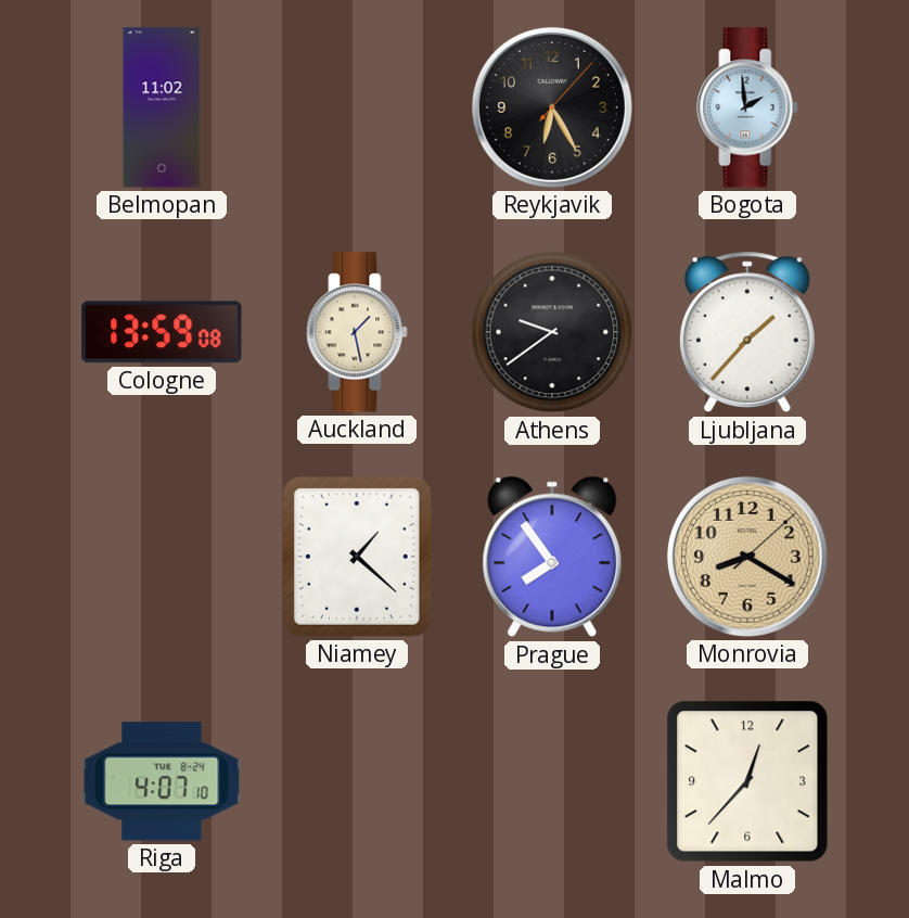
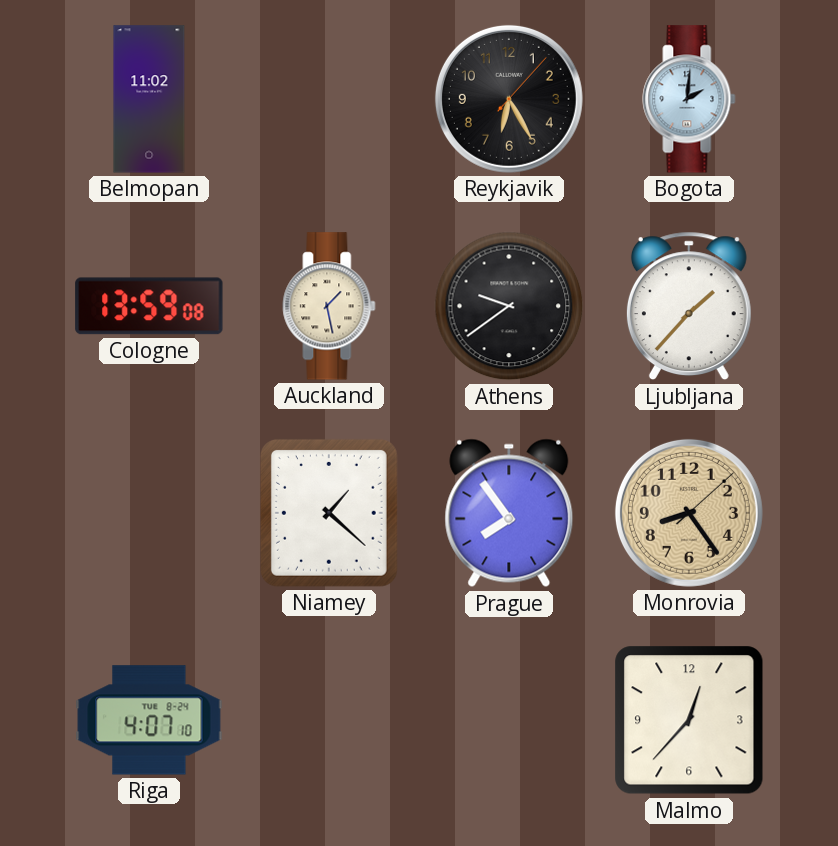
Bogota: 1:59 -> 2:01 (689, 99)
Monrovia: 8:20 -> 8:24 (689, 513)
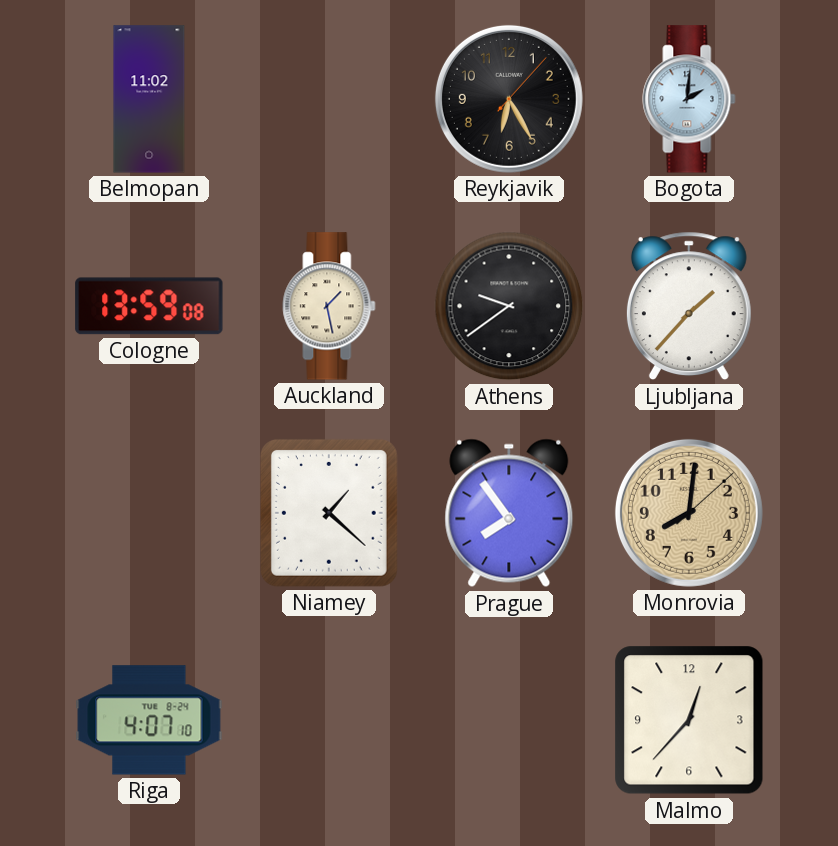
Monrovia: 8:24 -> 8:01 (689, 513)
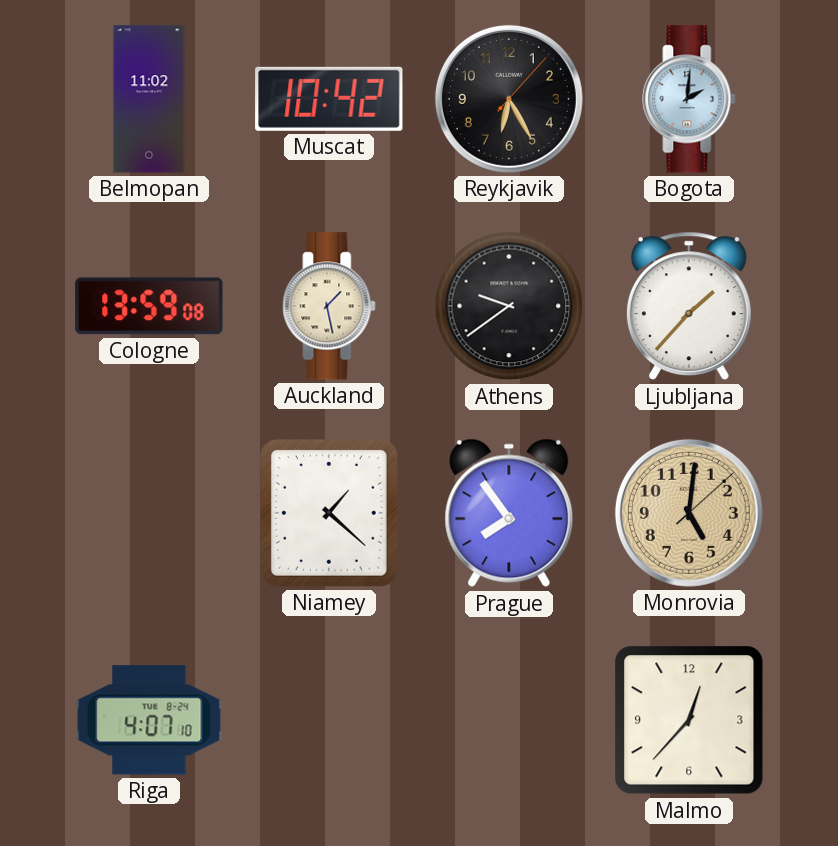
Muscat: none -> 10:42 (329, 99)
Monrovia: 8:01 -> 5:01 (689, 513)
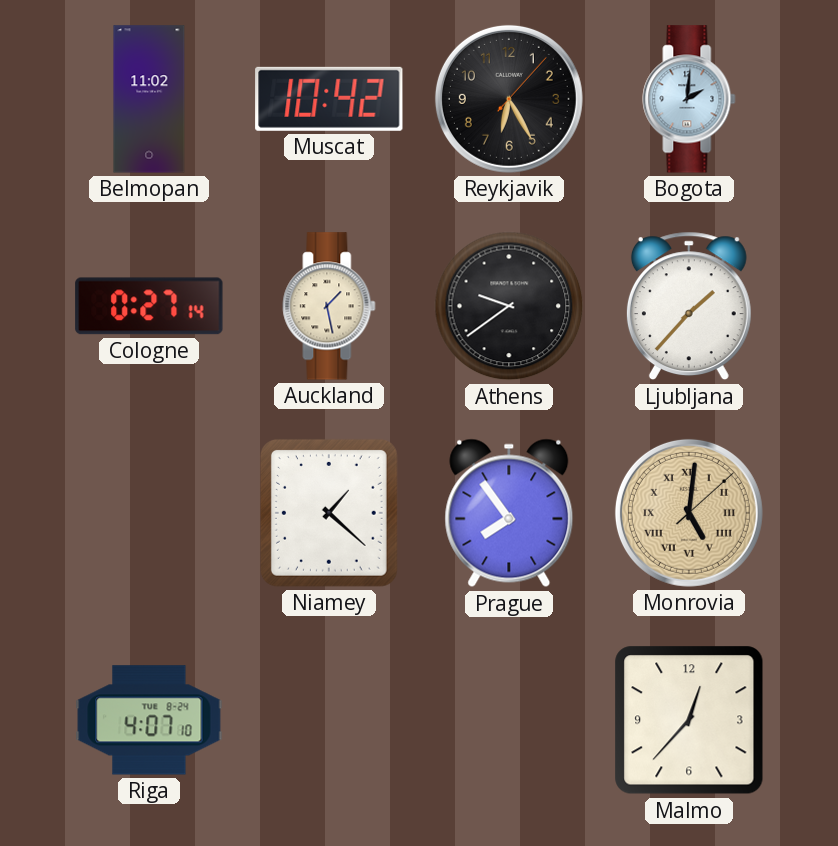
Cologne: 13:59 -> 0:27 (149, 306)
Monrovia numerals: Arabic -> Roman (689, 513)
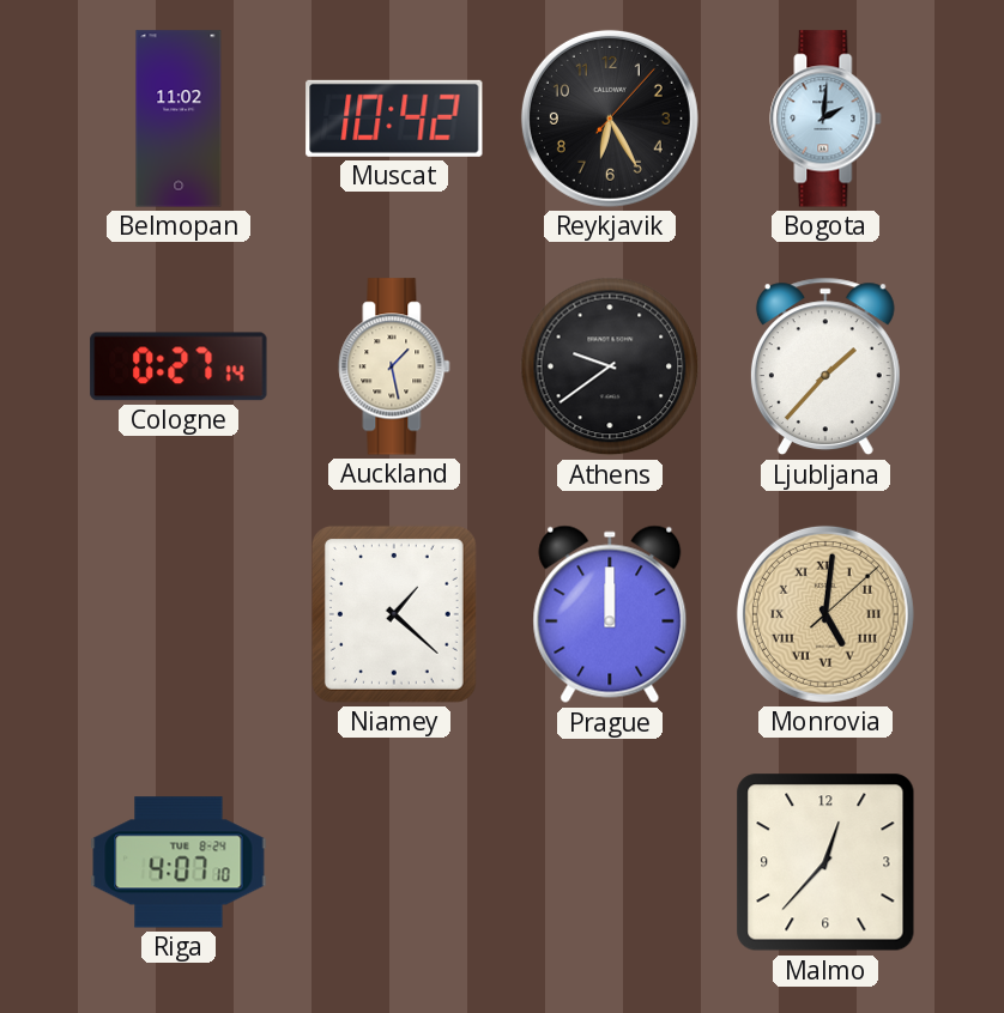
Prague: 7:54 -> 12:00 (610, 614)
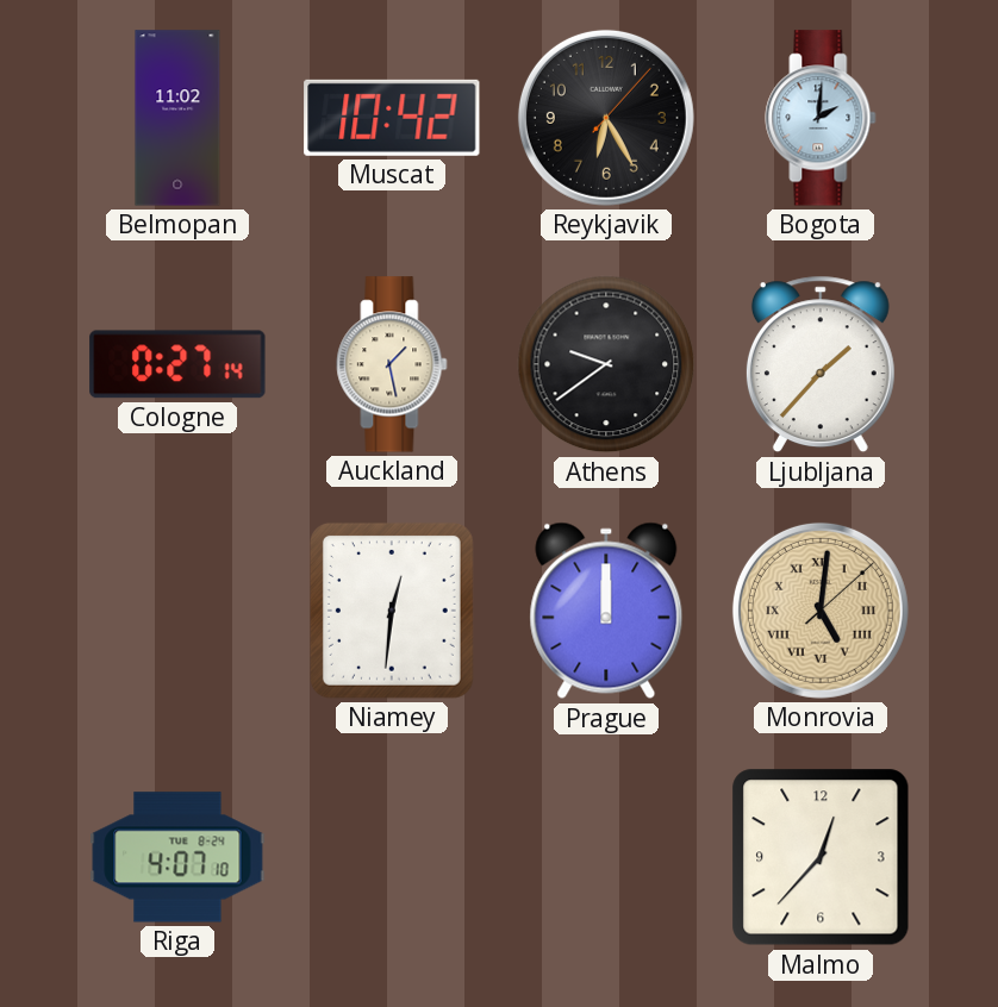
Niamey: 1:22 -> 12:31 (392, 611)
